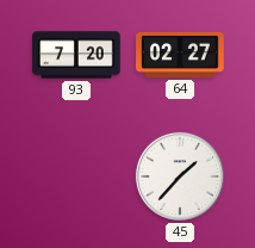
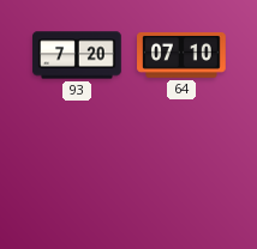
64: 02:27 -> 07:10 (181, 55)
45: 1:37 -> none (180, 176)
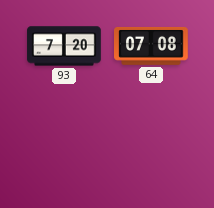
64: 07:10 -> 07:08 (151, 46)
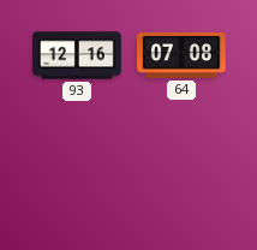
93: 7:20 -> 12:16 (77, 55)
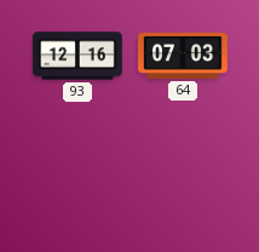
64: 07:08 -> 07:03 (183, 56)
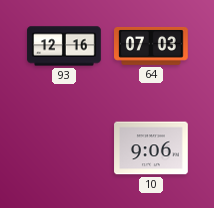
10: none -> 9:06 (151, 148)
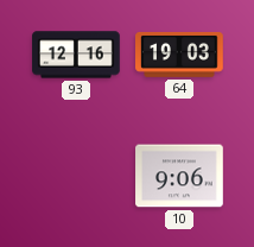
64: 07:03 -> 19:03 (179, 55)
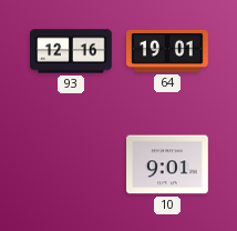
64: 19:03 -> 19:01 (167, 51)
10: 9:06 -> 9:01 (167, 164)
